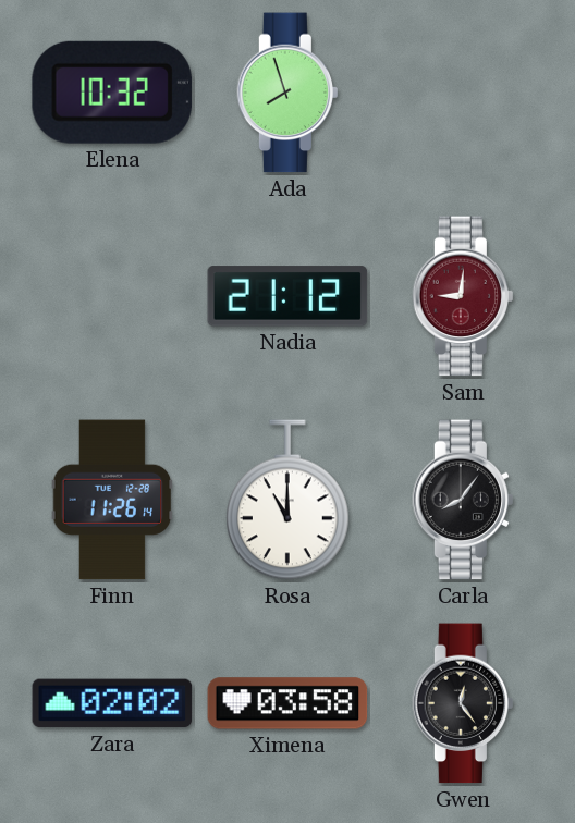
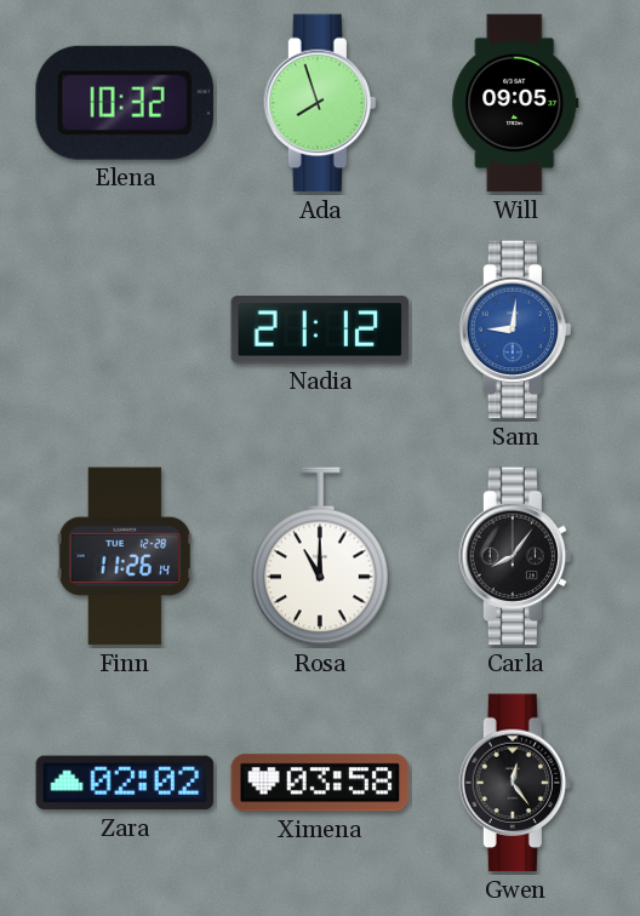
Will: none -> 09:05 (515, 103)
Sam dial: burgundy -> blue (515, 330)
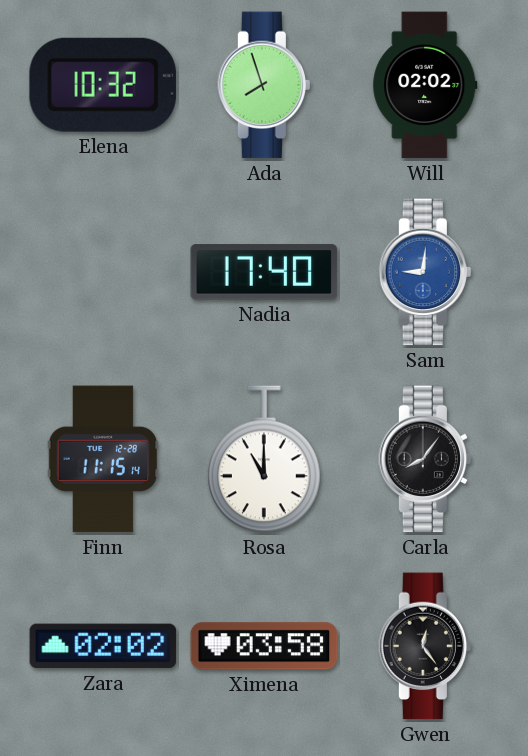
Will: 09:05 -> 02:02 (425, 85)
Nadia: 21:12 -> 17:40 (264, 272)
Finn: 11:26 -> 11:15 (103, 459)
